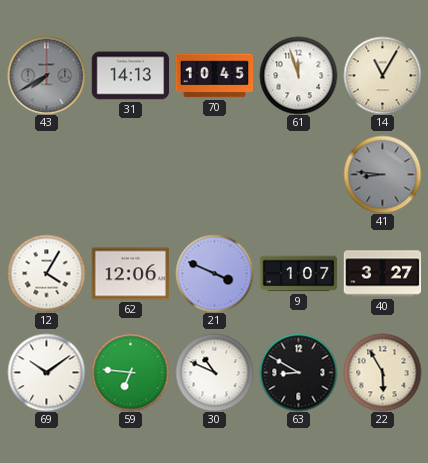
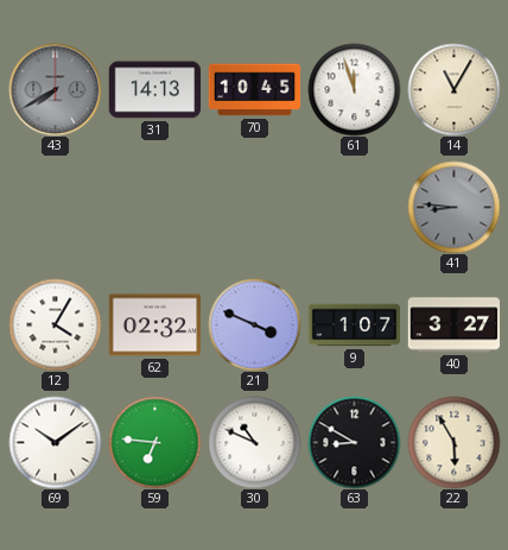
62: 12:06 -> 02:32 (154, 325)
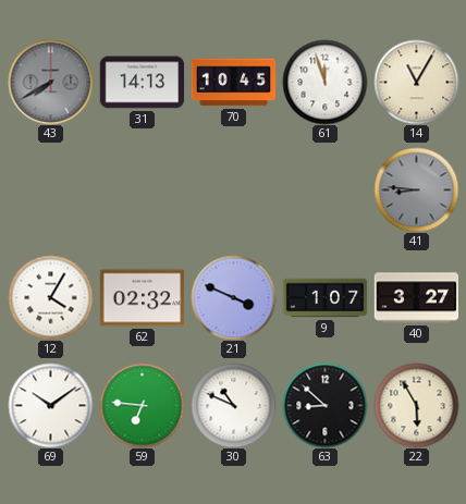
63: 8:50 -> 8:52 (324, 405)
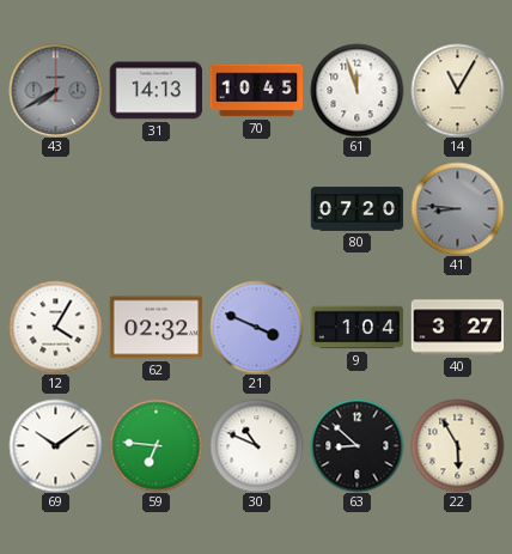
80: none -> 07:20 (356, 209)
9: 1:07 -> 1:04 (356, 328)
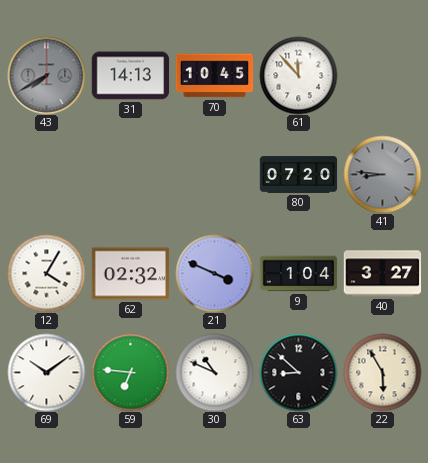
61: 11:57 -> 11:53 (298, 75)
14: 11:05 -> none (457, 90)
